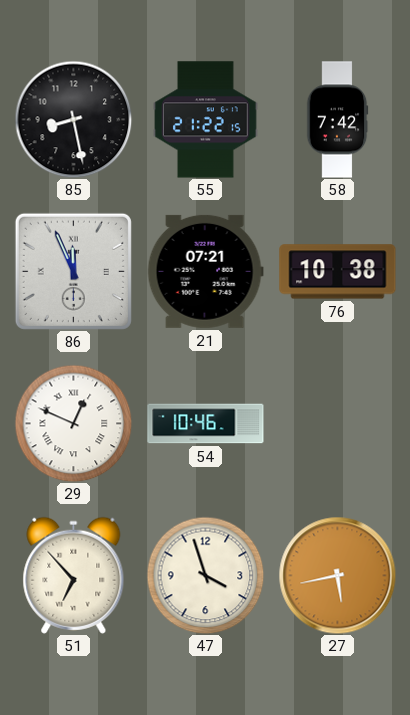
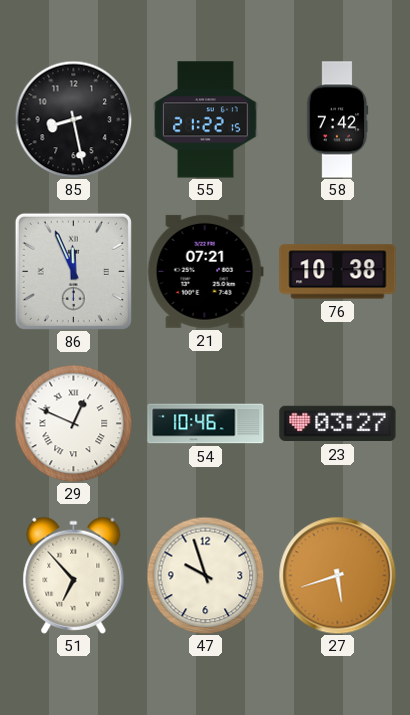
23: none -> 03:27 (338, 424)
47: 3:57 -> 9:57 (205, 575)
27: 5:43 -> 5:42 (337, 575)
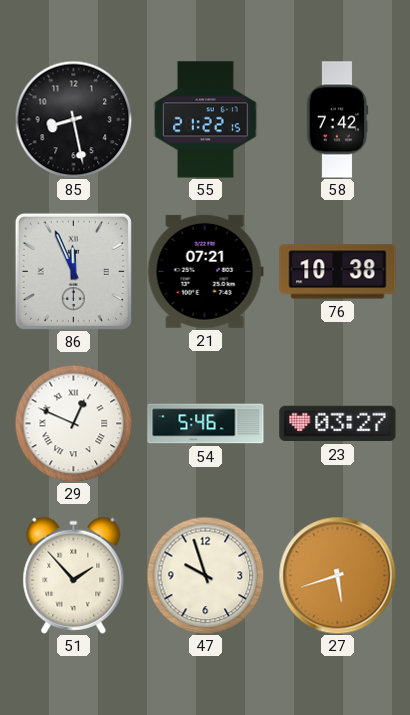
54: 10:46 -> 5:46 (206, 424)
51: 6:53 -> 1:53 (74, 575)
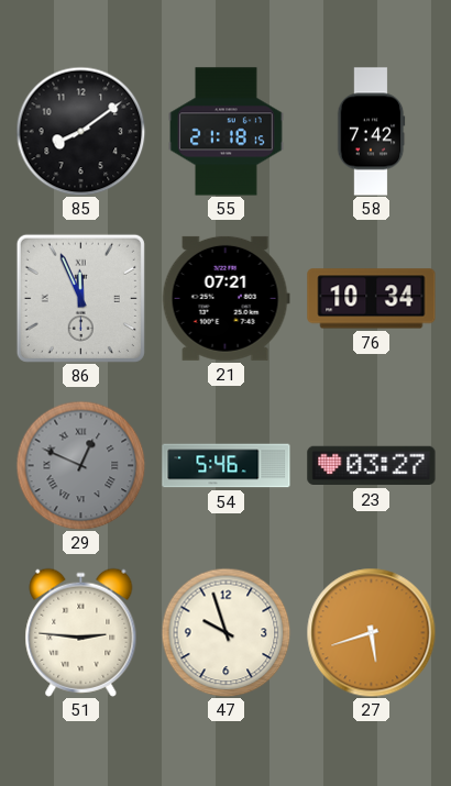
85: 8:28 -> 8:09 (80, 131)
55: 21:22 -> 21:18 (227, 132)
76: 10:38 -> 10:34 (372, 299)
29 dial: white -> grey (80, 465)
51: 1:53 -> 2:46 (81, 632)
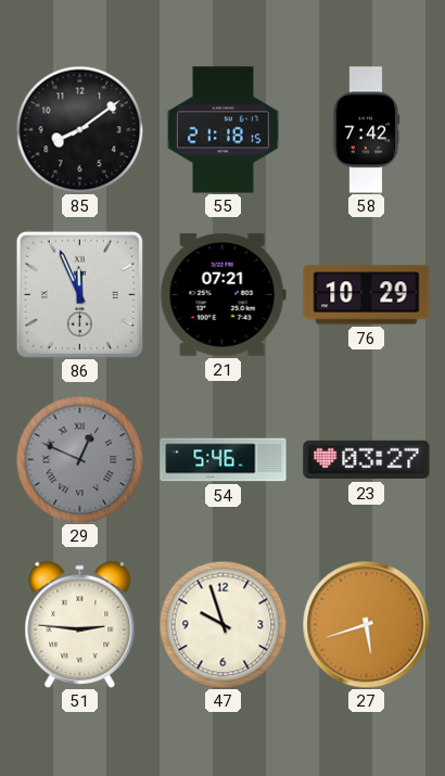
76: 10:34 -> 10:29 (367, 295)
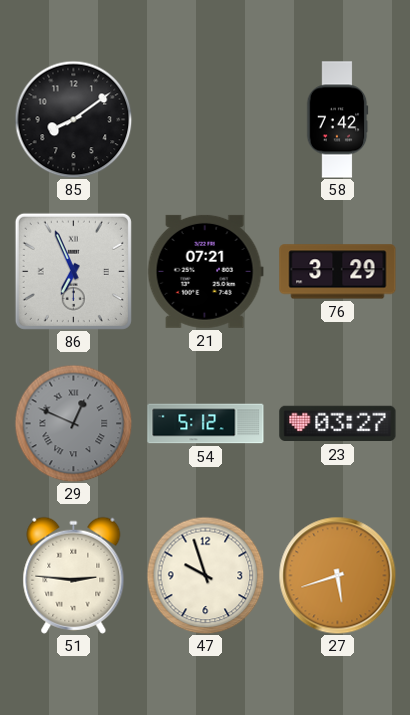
55: 21:18 -> none (224, 130)
86: 11:56 -> 6:56 (73, 271)
76: 10:29 -> 3:29 (338, 272)
54: 5:46 -> 5:12 (206, 424)
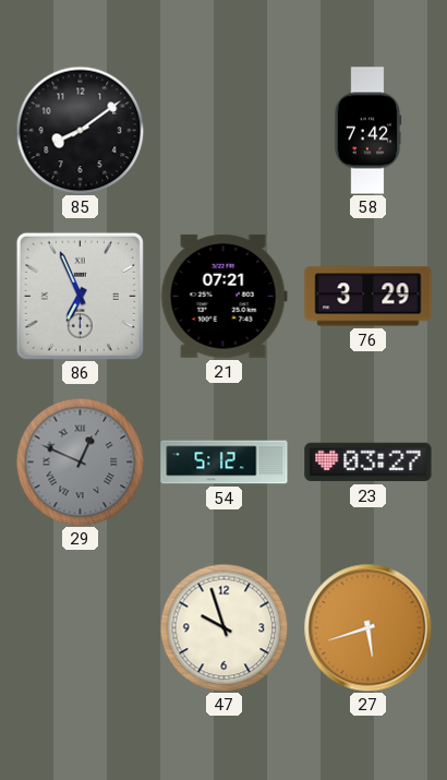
51: 2:46 -> none (74, 575)
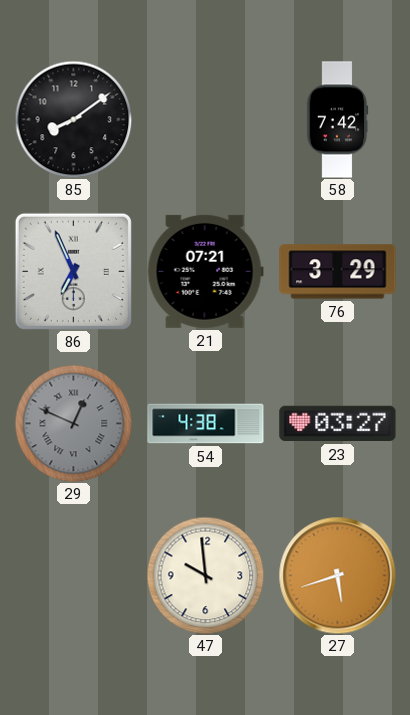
54: 5:12 -> 4:38 (206, 424)
47: 9:57 -> 9:59 (205, 575)
